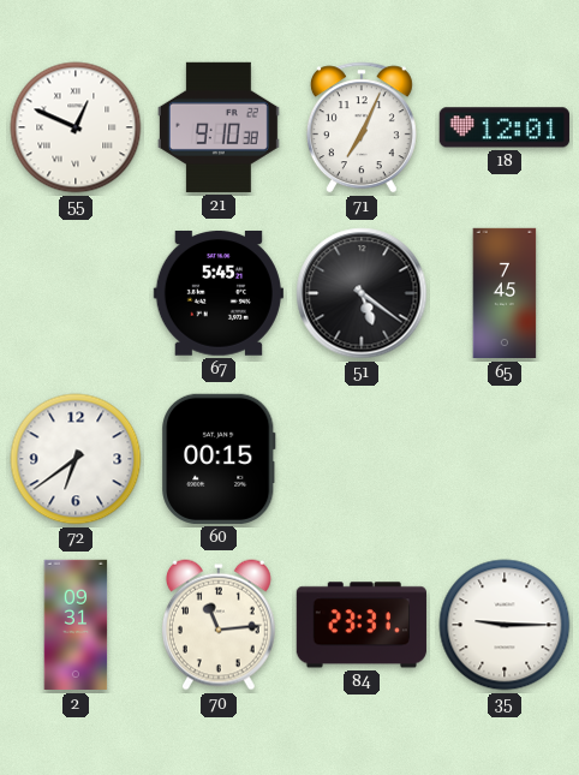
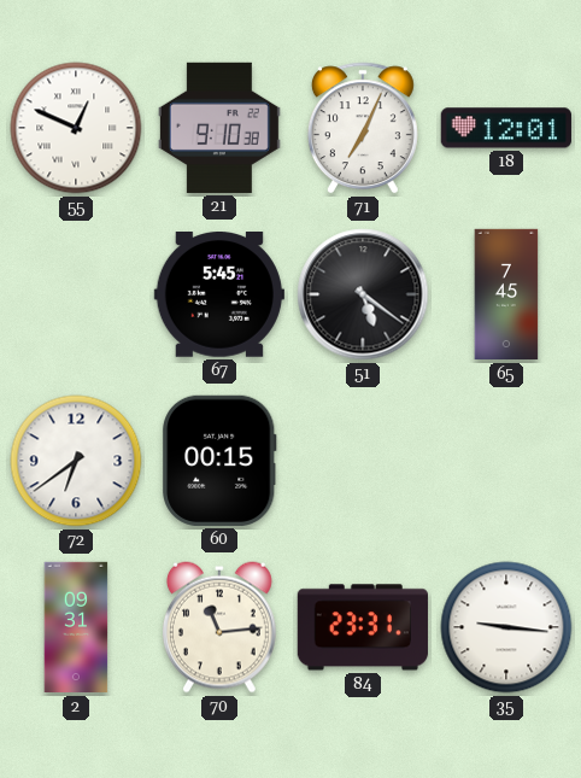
35: 9:15 -> 9:16 (506, 627)
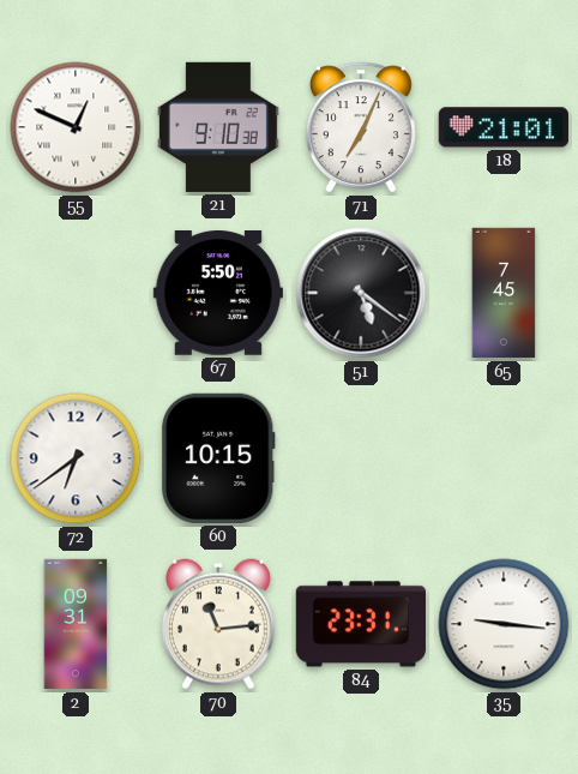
18: 12:01 -> 21:01 (504, 127)
67: 5:45 -> 5:50 (218, 294)
60: 00:15 -> 10:15 (218, 458)
